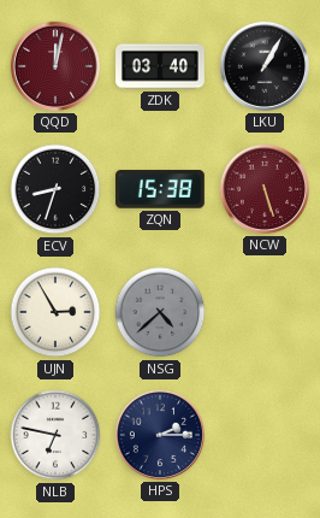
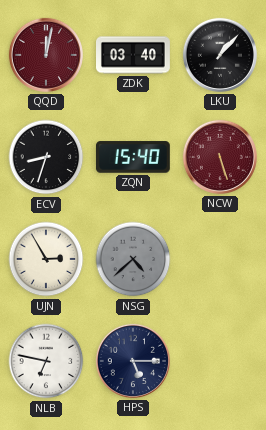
LKU: 1:05 -> 1:07 (220, 55)
ZQN: 15:38 -> 15:40 (133, 157)
HPS: 2:15 -> 5:15 (133, 361)
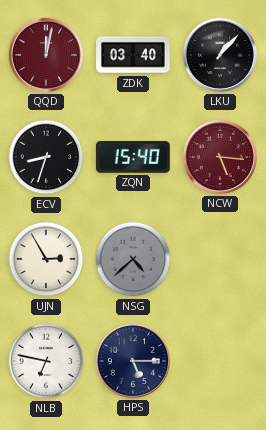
NCW: 5:27 -> 5:16 (220, 157)
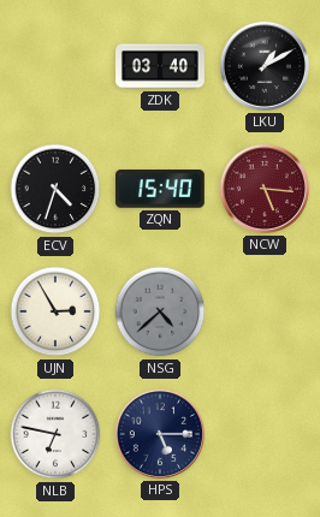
QQD: 12:02 -> none (46, 55)
LKU: 1:07 -> 1:10 (265, 66)
ECV: 8:33 -> 4:33 (55, 189)
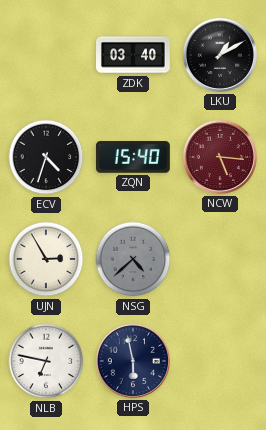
HPS: 5:15 -> 5:58 (133, 361)
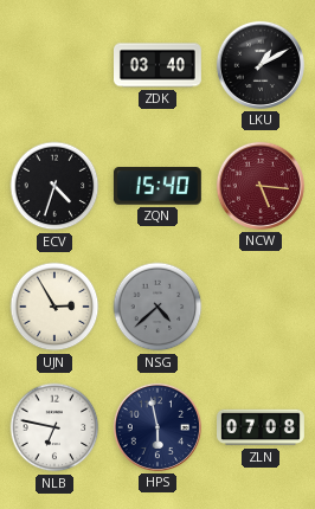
ZLN: none -> 07:08 (262, 427)
